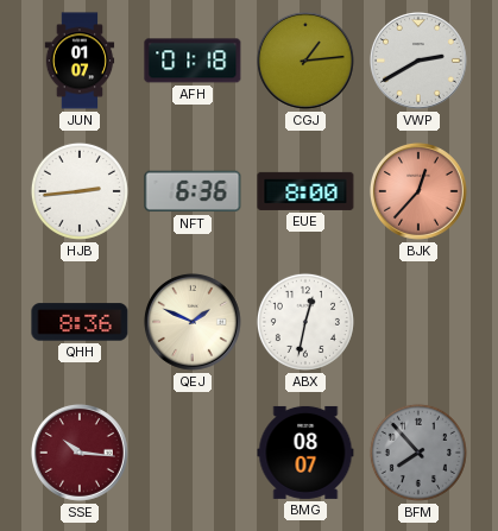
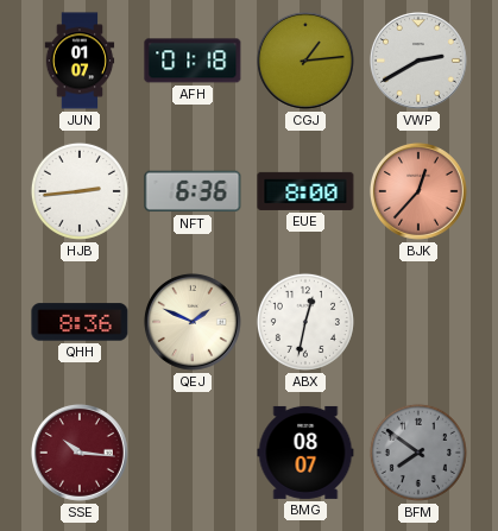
BFM: 7:53 -> 7:51 (418, 453)
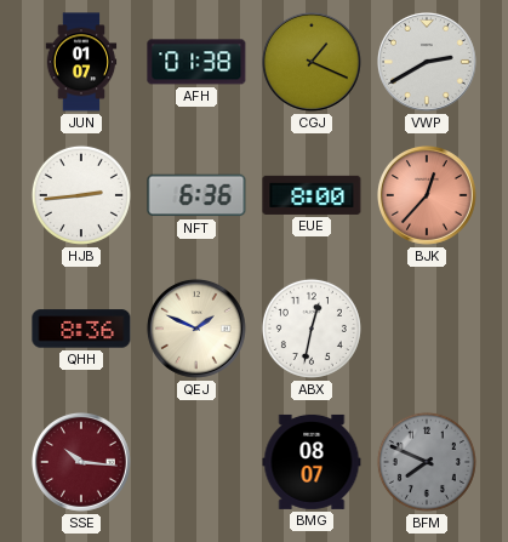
AFH: 01:18 -> 01:38 (196, 62)
CGJ: 1:14 -> 1:19 (312, 62)
BFM: 7:51 -> 7:49 (427, 462)
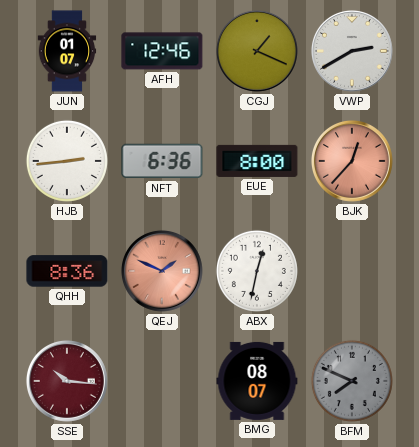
AFH: 01:38 -> 12:46 (162, 51)
QEJ dial: cream -> salmon (162, 271)
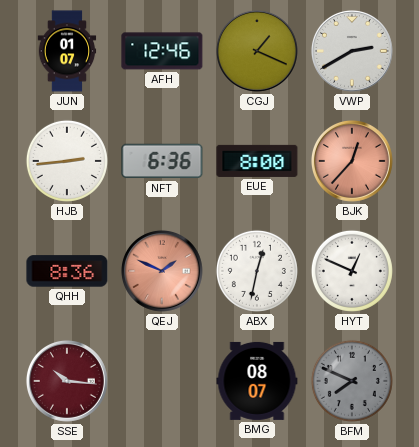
HYT: none -> 12:49 (352, 271)
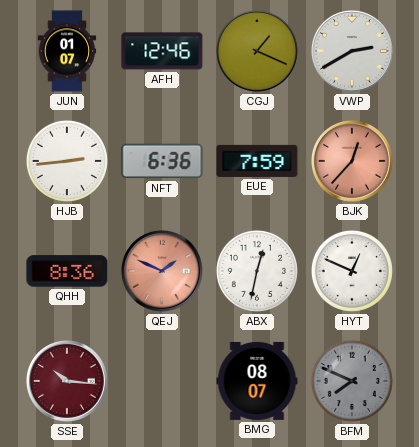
EUE: 8:00 -> 7:59 (257, 161)
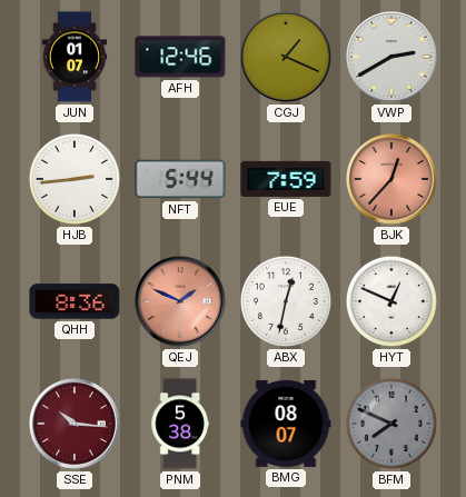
NFT: 6:36 -> 5:44 (180, 179)
PNM: none -> 5:38 (180, 424)
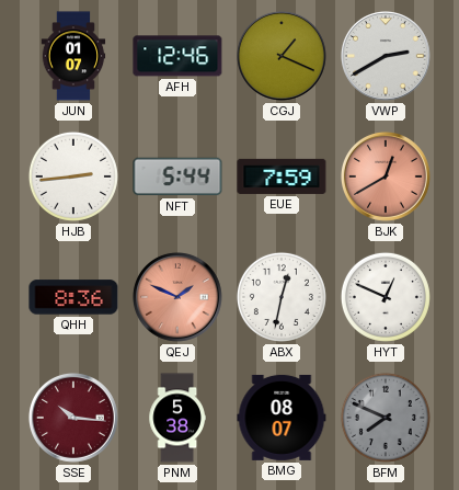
BJK: 12:37 -> 12:40 (386, 176)
